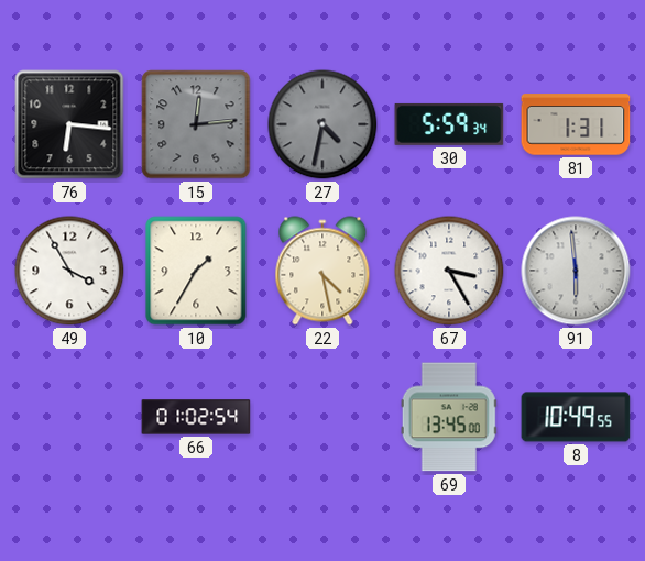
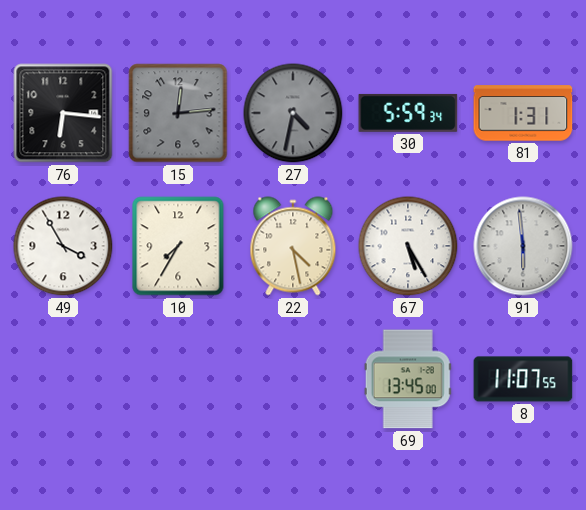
10: 1:35 -> 7:35 (178, 246)
67: 3:25 -> 5:25 (408, 246)
66: 01:02 -> none (196, 417)
8: 10:49 -> 11:07 (523, 379)
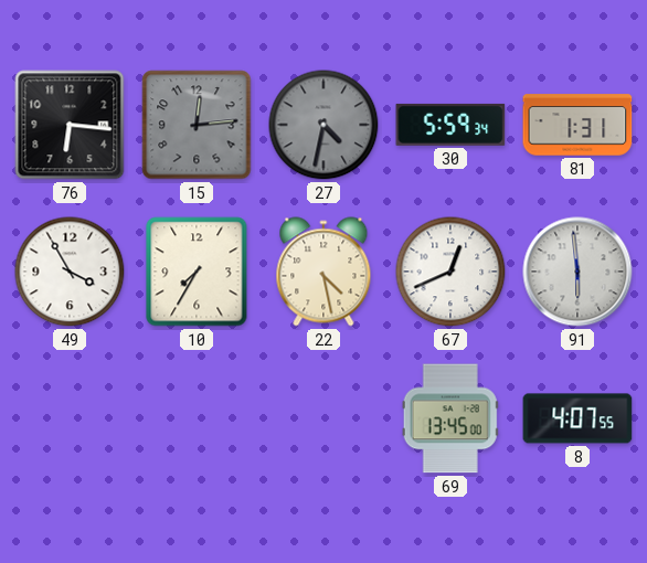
67: 5:25 -> 12:41 (450, 272)
8: 11:07 -> 4:07 (577, 418)
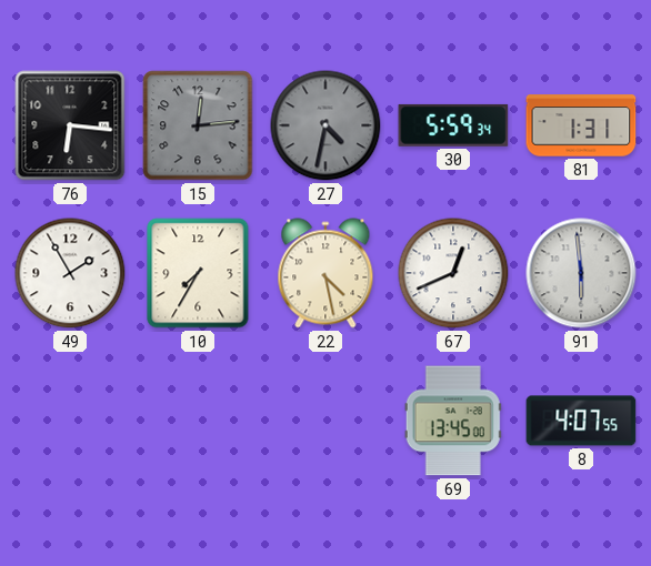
49: 3:55 -> 1:55 (70, 273)
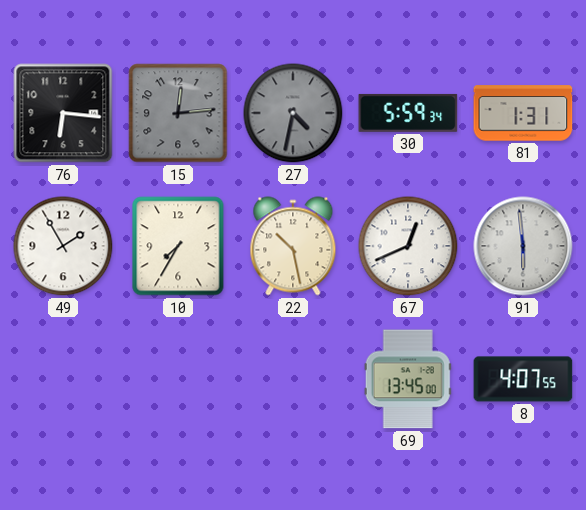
22: 4:28 -> 10:28 (293, 246)
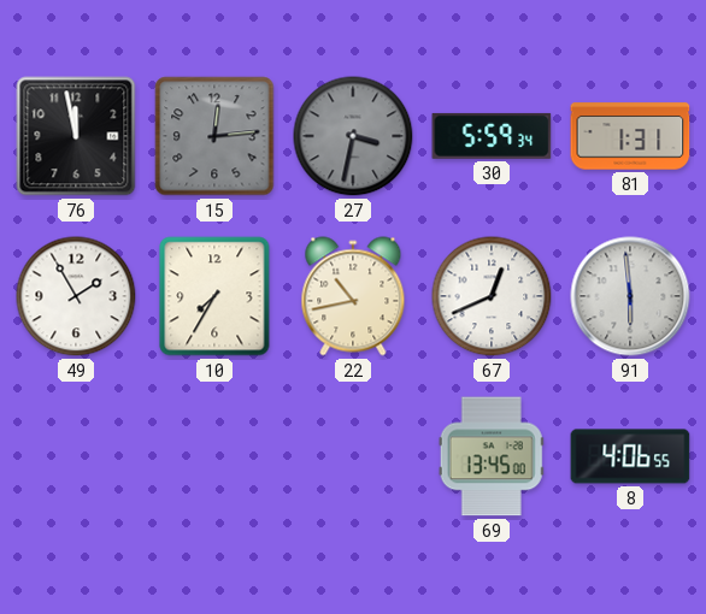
76: 6:16 -> 11:58 (76, 136)
27: 4:32 -> 3:32 (353, 136)
22: 10:28 -> 10:43 (353, 296)
8: 4:07 -> 4:06 (630, 456)
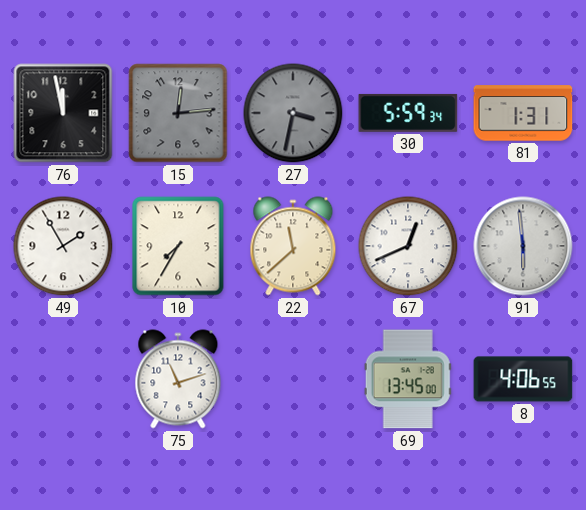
22: 10:43 -> 11:38 (293, 246)
75: none -> 11:12 (178, 379)
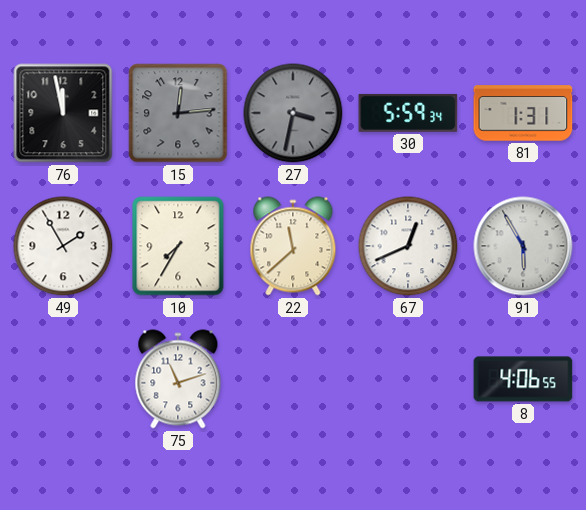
91: 5:59 -> 5:55 (523, 246)
69: 13:45 -> none (408, 379)
